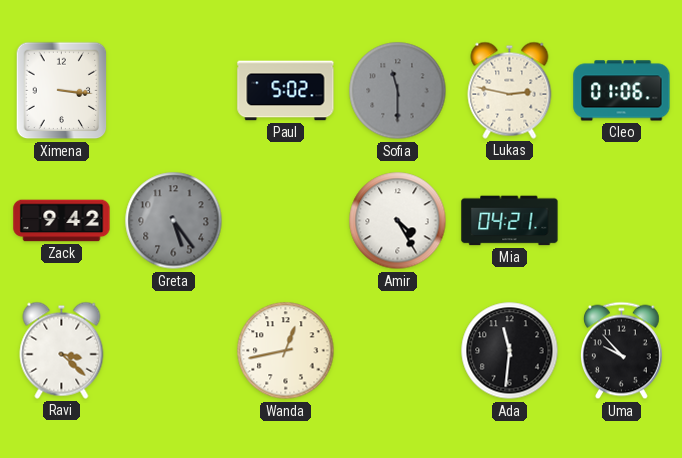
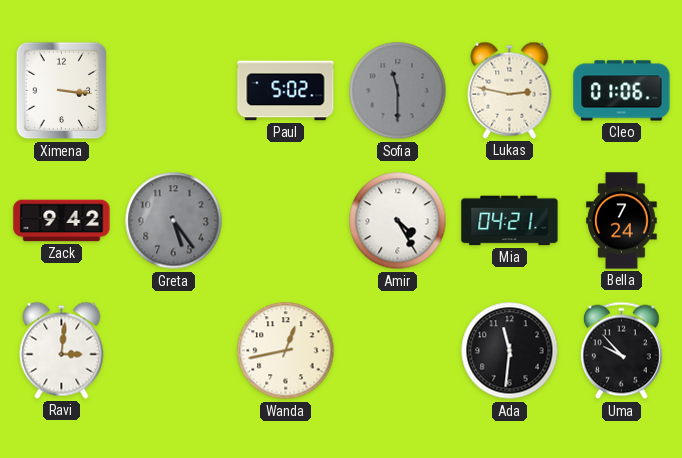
Bella: none -> 7:24 (622, 221)
Ravi: 3:22 -> 3:01 (62, 350)
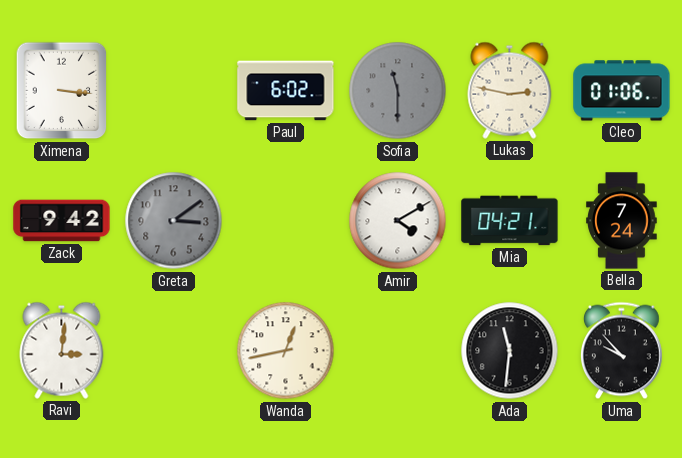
Paul: 5:02 -> 6:02 (286, 91)
Greta: 5:24 -> 3:09 (174, 221)
Amir: 4:25 -> 4:10 (398, 221)
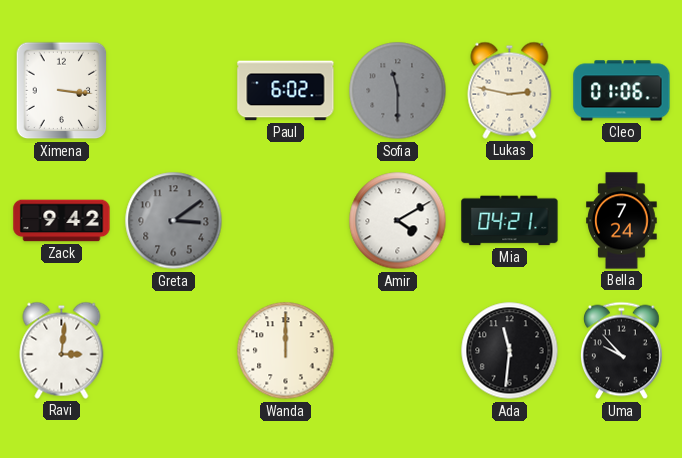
Wanda: 12:43 -> 12:00 (286, 351)
